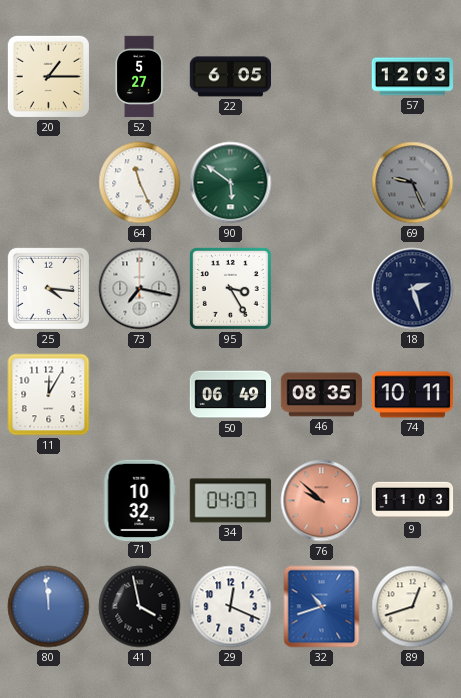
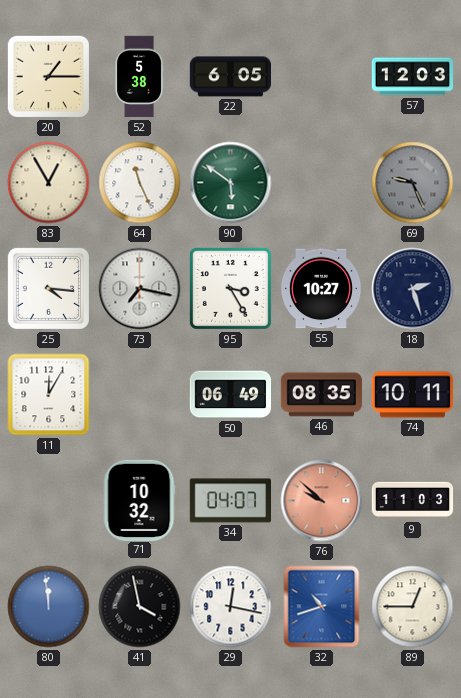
52: 5:27 -> 5:38 (139, 77)
83: none -> 12:55 (49, 183)
55: none -> 10:27 (321, 289)
29: 12:19 -> 12:17 (231, 607)
89: 12:42 -> 12:45 (413, 607)
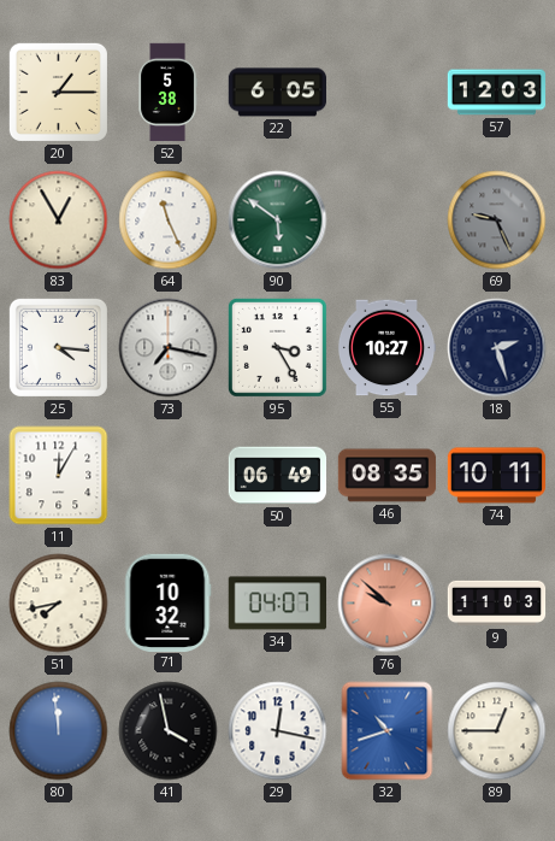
51: none -> 7:43 (59, 604)
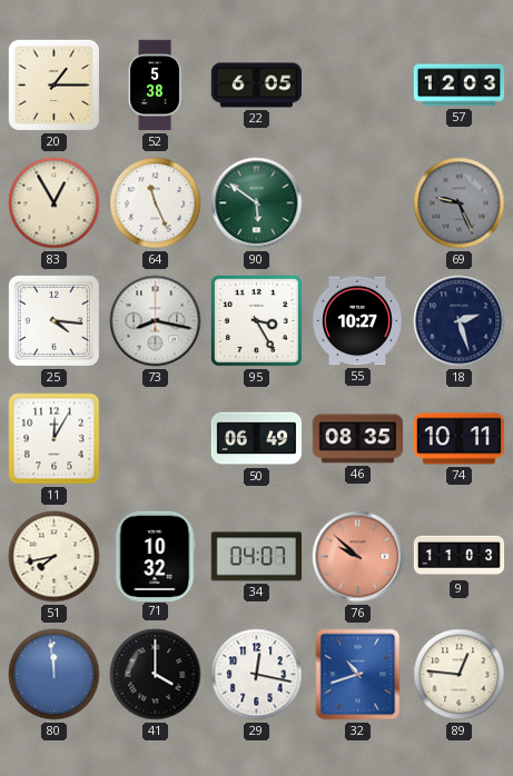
73: 7:17 -> 8:17 (156, 321)
41: 3:58 -> 4:00 (156, 675)
89: 12:45 -> 12:46 (460, 675)
